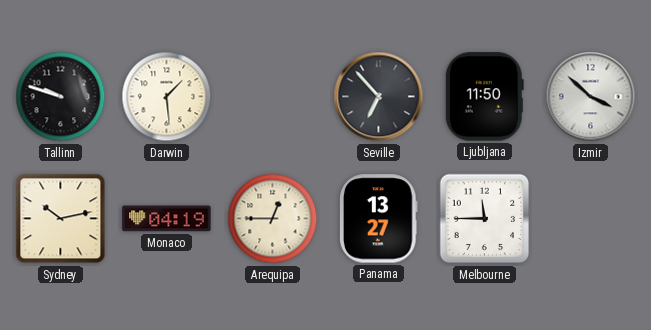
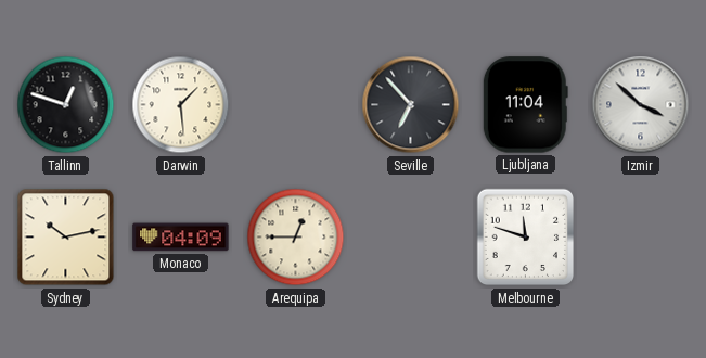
Tallinn: 9:48 -> 12:48 (66, 105)
Ljubljana: 11:50 -> 11:04 (525, 105)
Monaco: 04:19 -> 04:09 (181, 238)
Panama: 13:27 -> none (379, 219)
Melbourne: 11:45 -> 11:48 (526, 238)
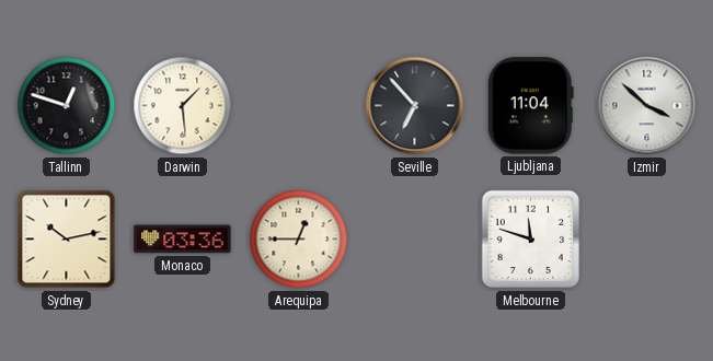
Monaco: 04:09 -> 03:36 (183, 240)
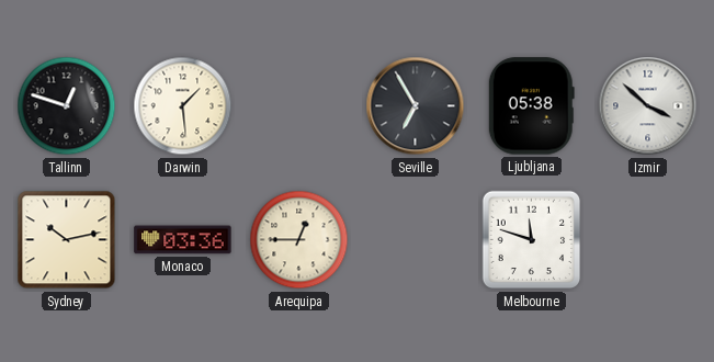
Seville: 6:53 -> 6:55 (416, 106)
Ljubljana: 11:04 -> 05:38 (531, 106)
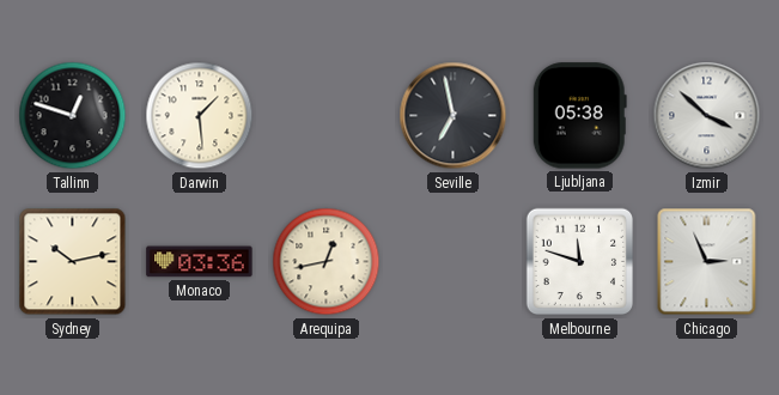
Seville: 6:55 -> 6:58 (454, 116)
Arequipa: 12:45 -> 12:43 (327, 262)
Chicago: none -> 2:56 (707, 262)
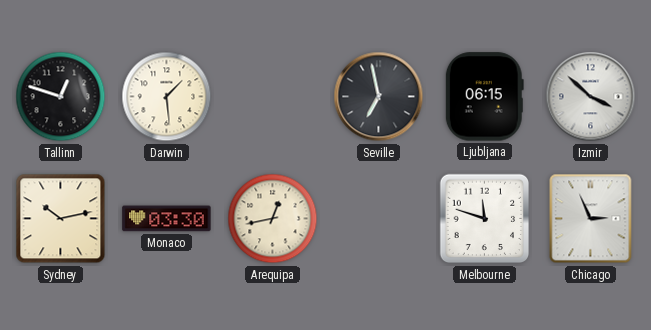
Ljubljana: 05:38 -> 06:15 (484, 97)
Monaco: 03:36 -> 03:30 (167, 219)
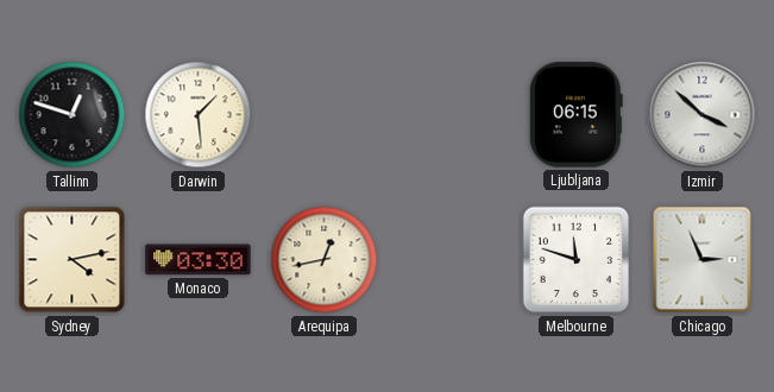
Seville: 6:58 -> none (379, 97)
Sydney: 10:13 -> 4:13 (73, 260)
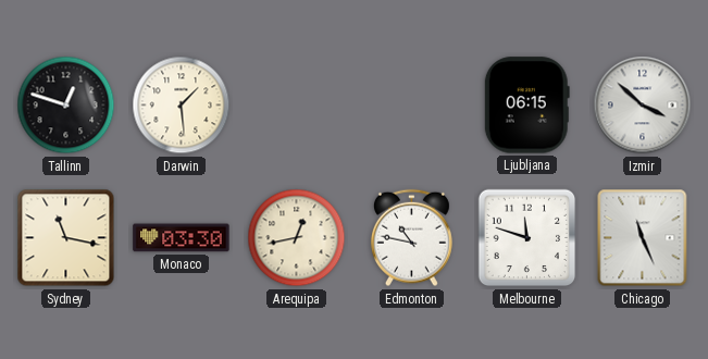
Sydney: 4:13 -> 11:17 (66, 238)
Edmonton: none -> 10:47 (412, 238)
Chicago: 2:56 -> 11:26 (643, 238)
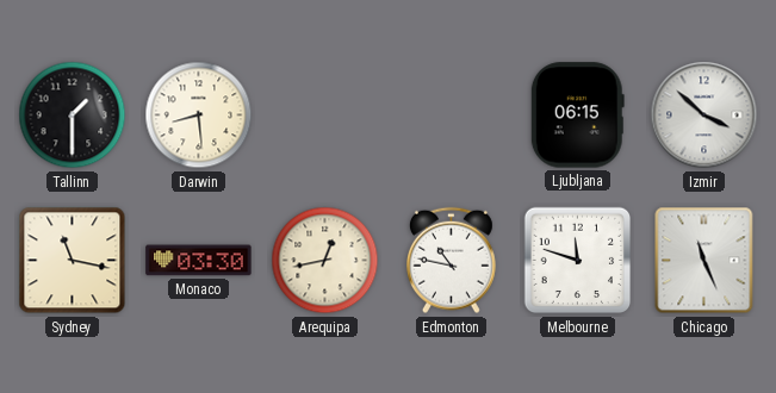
Tallinn: 12:48 -> 1:30 (73, 116)
Darwin: 1:29 -> 8:29 (199, 116)
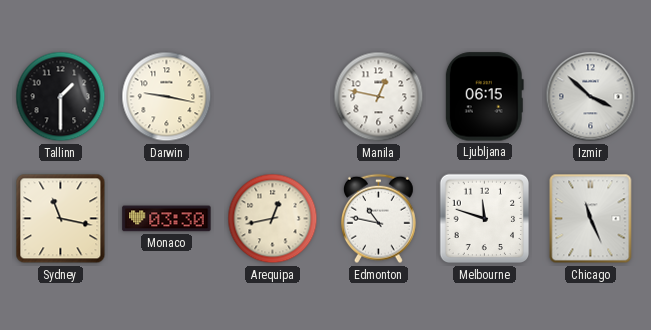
Darwin: 8:29 -> 9:17 (167, 97)
Manila: none -> 12:47 (379, 97)
